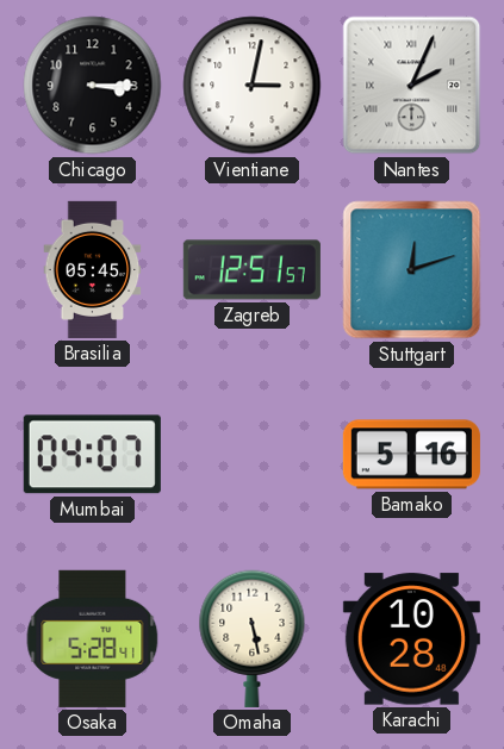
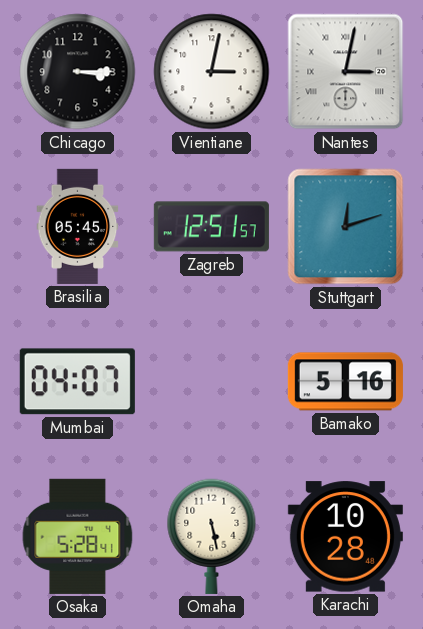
Nantes: 2:04 -> 3:02 (346, 72)
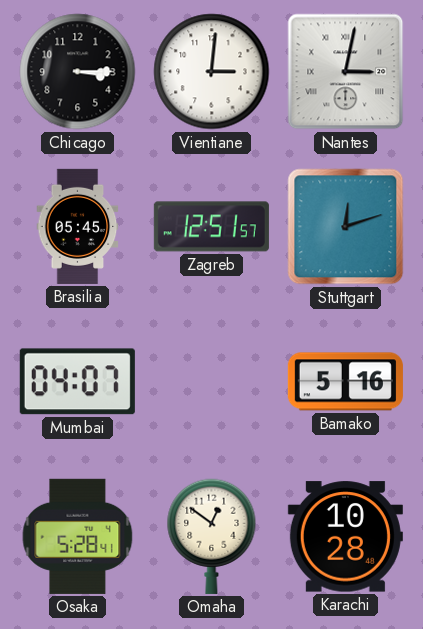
Vientiane: 3:02 -> 3:01 (212, 72)
Omaha: 5:28 -> 12:51 (212, 536)
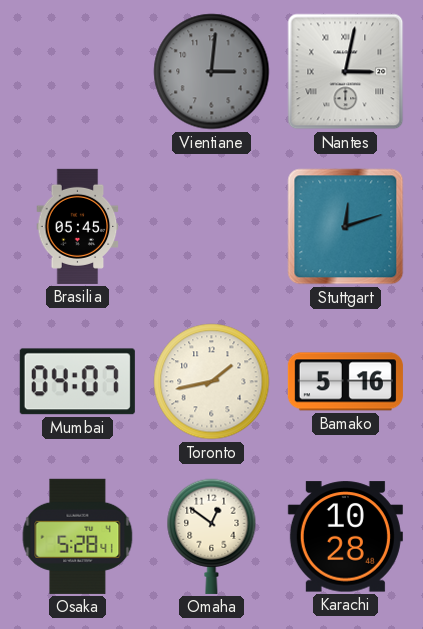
Chicago: 3:15 -> none (78, 72)
Vientiane dial: white -> grey (212, 72)
Zagreb: 12:51 -> none (211, 227)
Toronto: none -> 1:43 (212, 382)
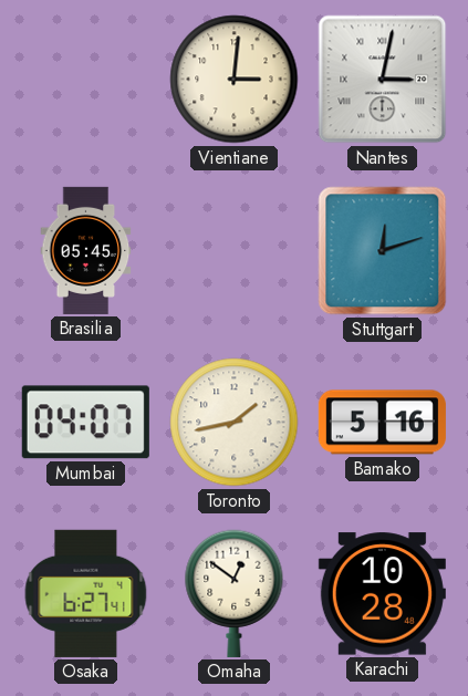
Vientiane dial: grey -> cream (235, 80)
Osaka: 5:28 -> 6:27 (86, 593)
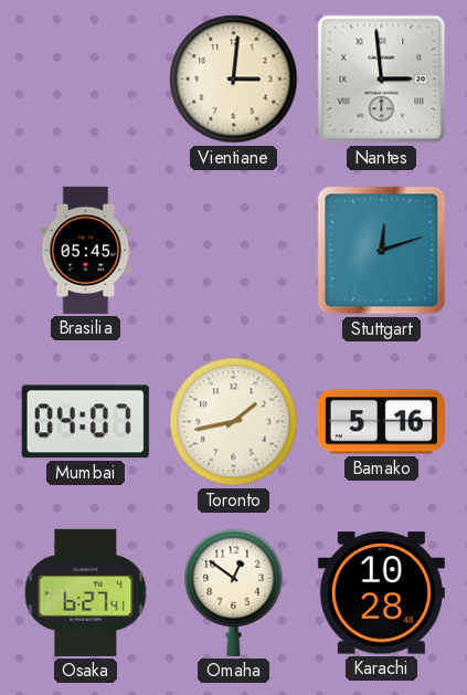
Nantes: 3:02 -> 2:59 (382, 80)
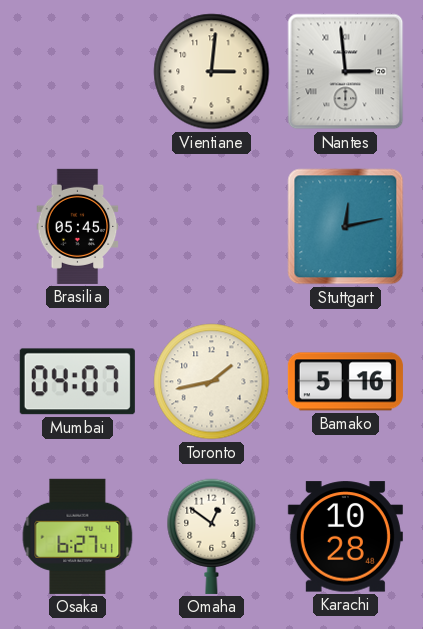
Stuttgart: 12:12 -> 12:13 (346, 227)
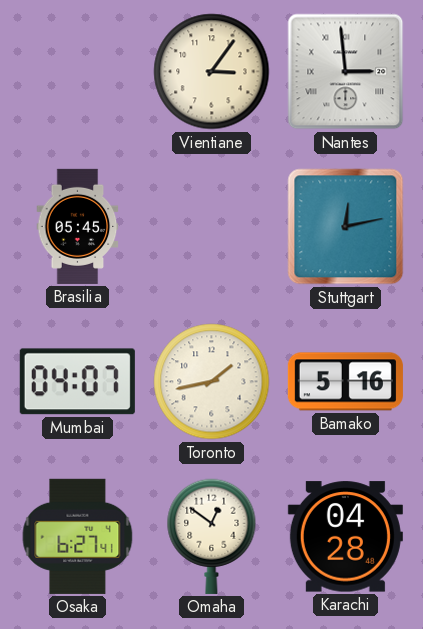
Vientiane: 3:01 -> 3:06 (212, 72)
Karachi: 10:28 -> 04:28 (345, 537)
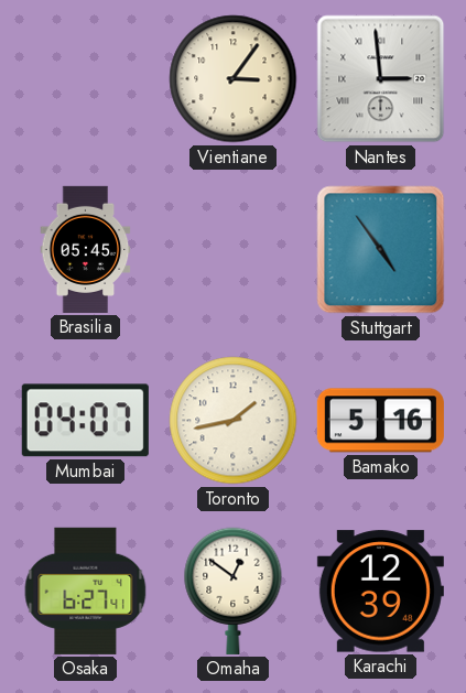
Stuttgart: 12:13 -> 4:54 (381, 250)
Karachi: 04:28 -> 12:39 (380, 592)
